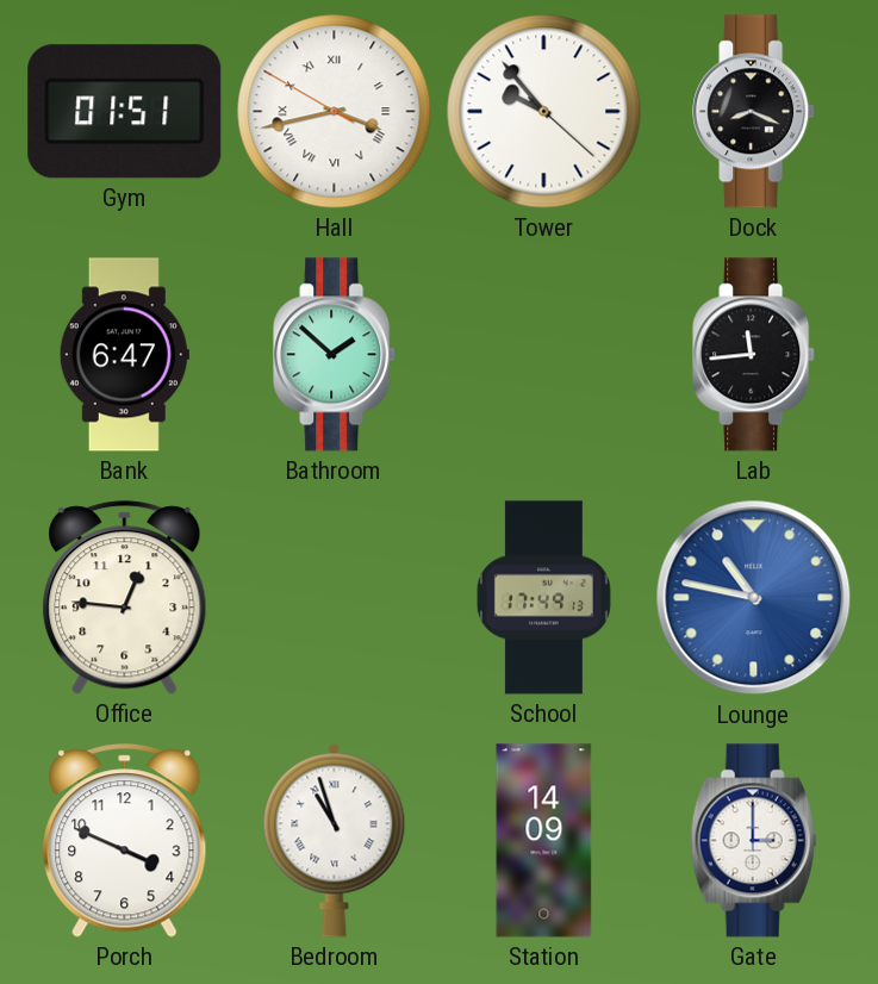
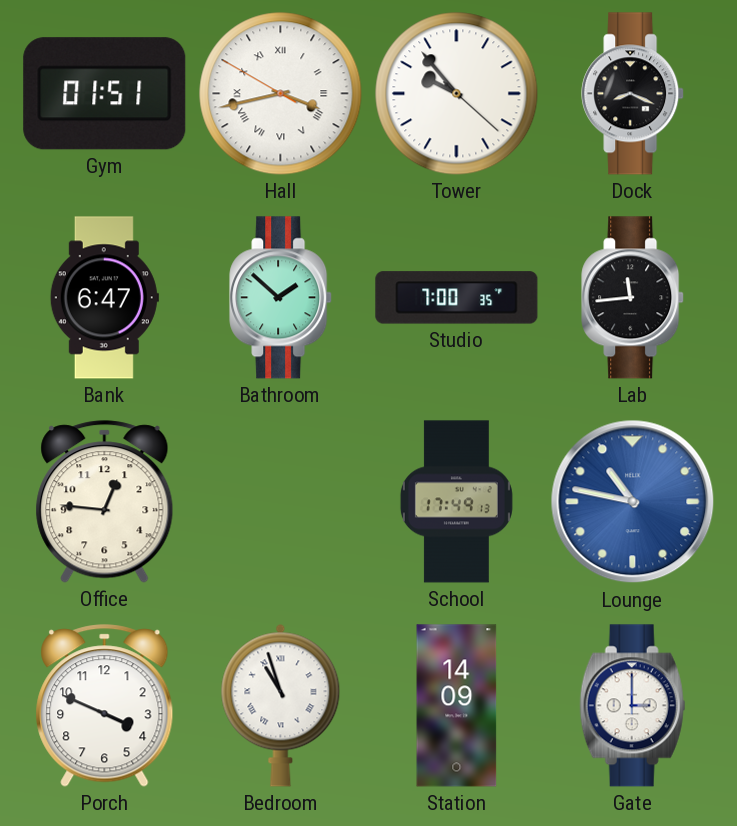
Studio: none -> 7:00 (457, 298)
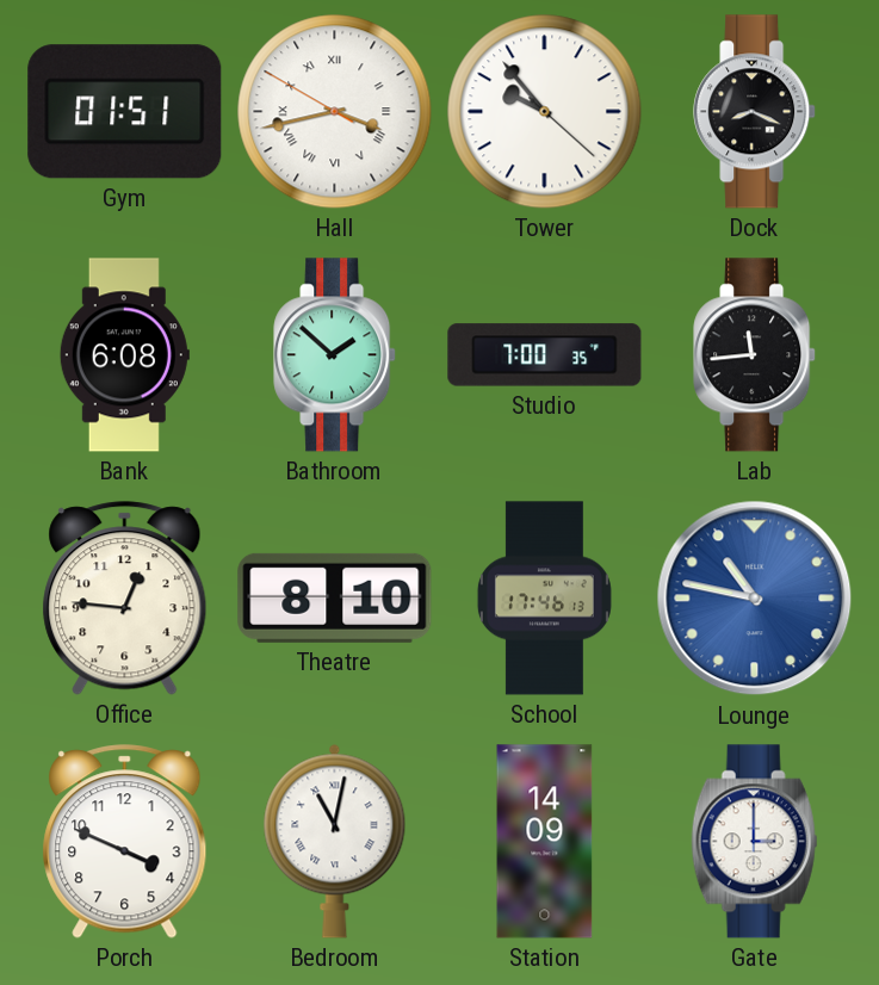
Bank: 6:47 -> 6:08 (124, 355)
Theatre: none -> 8:10 (335, 597)
School: 17:49 -> 17:46 (544, 599)
Bedroom: 10:57 -> 11:02 (335, 841)
